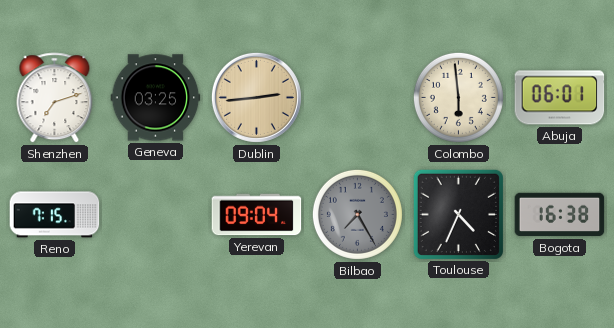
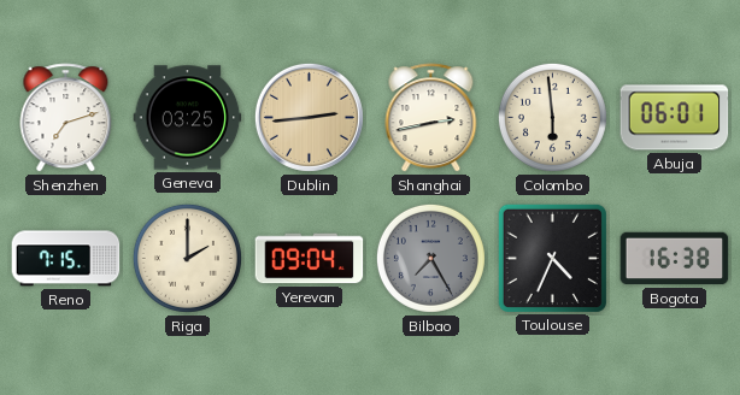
Shanghai: none -> 2:43 (431, 118)
Riga: none -> 2:00 (187, 258)
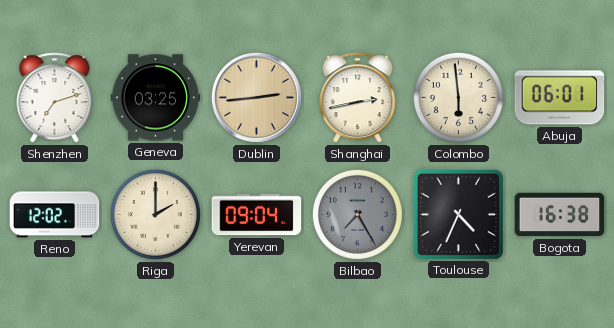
Reno: 7:15 -> 12:02 (55, 215)
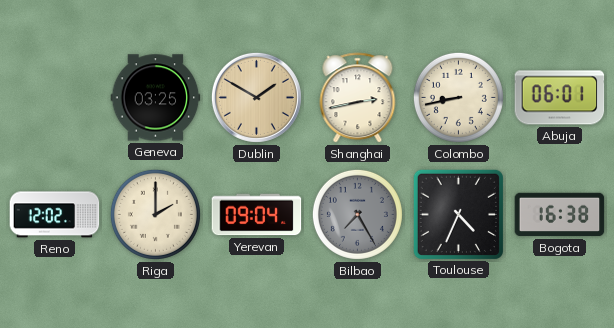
Shenzhen: 7:12 -> none (55, 98)
Dublin: 2:44 -> 1:50 (256, 97)
Colombo: 5:59 -> 8:43 (458, 97)
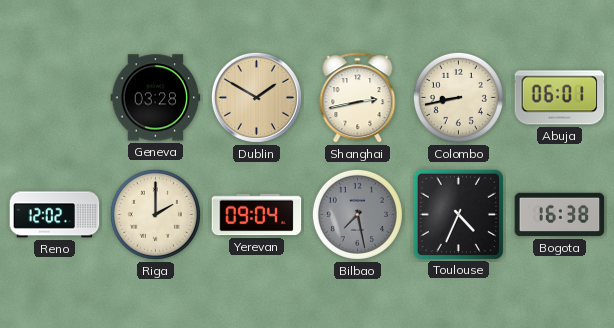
Geneva: 03:25 -> 03:28 (156, 98)
Bilbao: 7:25 -> 7:28 (357, 214)
